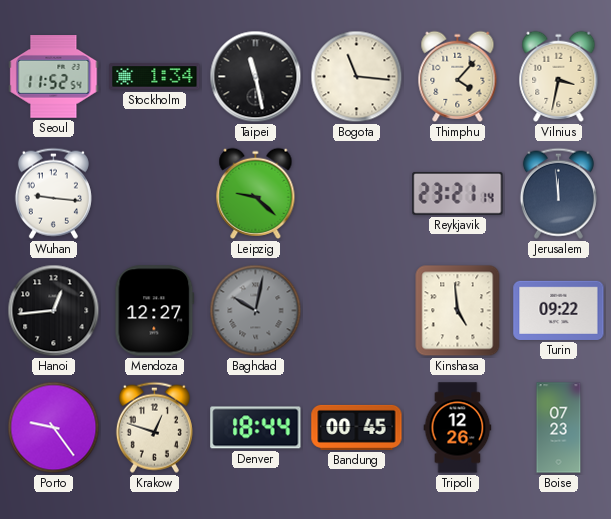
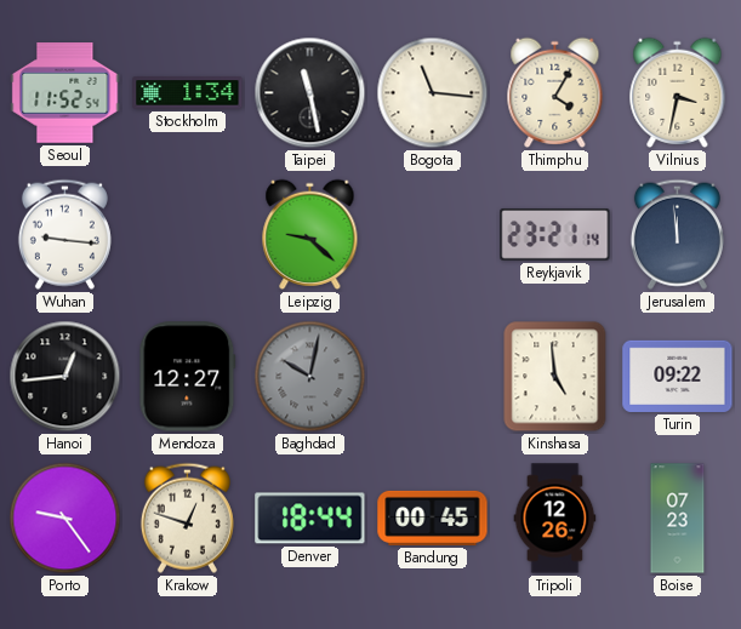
Thimphu: 4:07 -> 4:05 (555, 92)
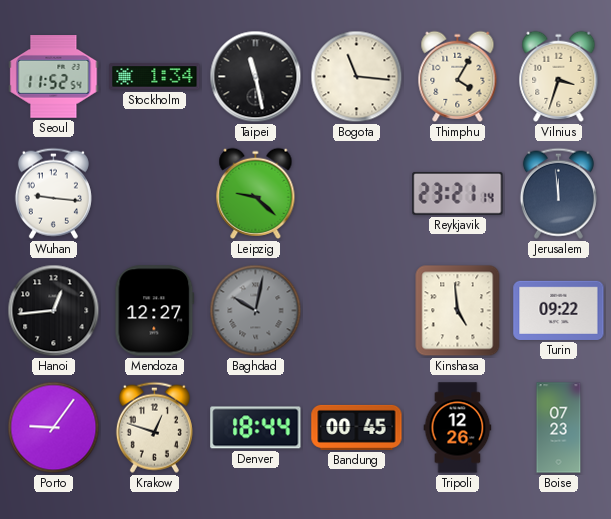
Vilnius: 3:32 -> 3:33 (559, 76)
Porto: 9:24 -> 9:06 (54, 428)
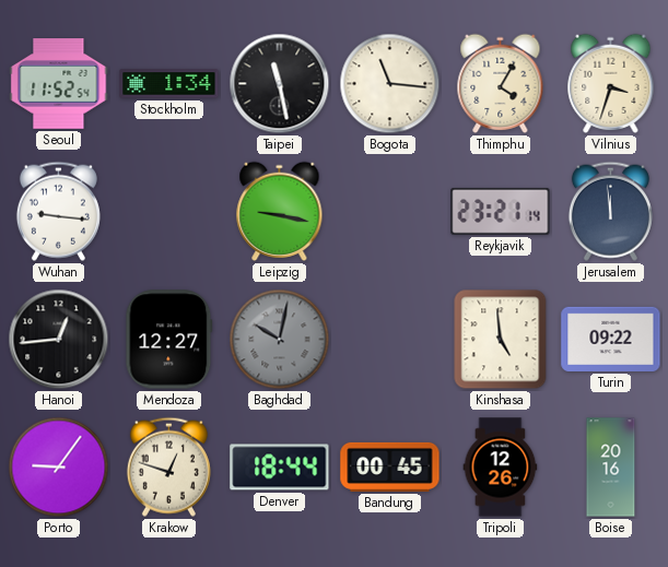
Leipzig: 9:22 -> 9:17 (280, 211)
Boise: 07:23 -> 20:16 (611, 468)
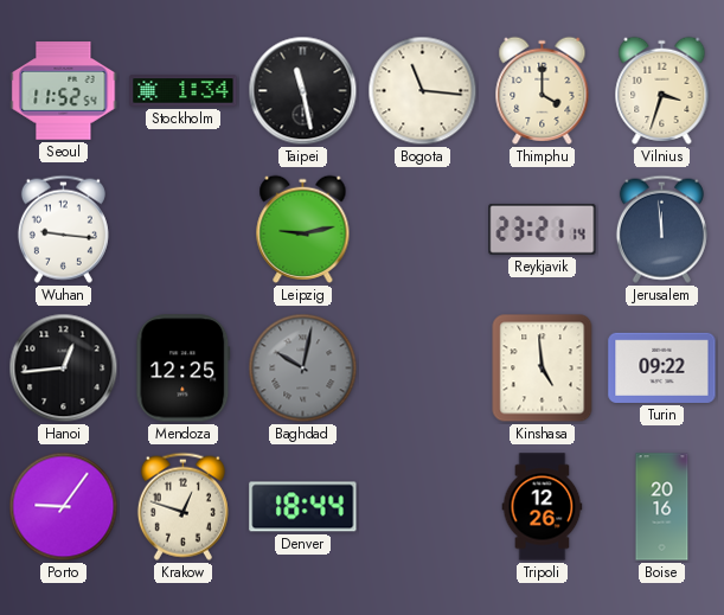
Thimphu: 4:05 -> 4:00 (543, 90)
Leipzig: 9:17 -> 9:13 (303, 229)
Mendoza: 12:27 -> 12:25 (184, 369)
Bandung: 00:45 -> none (390, 466)
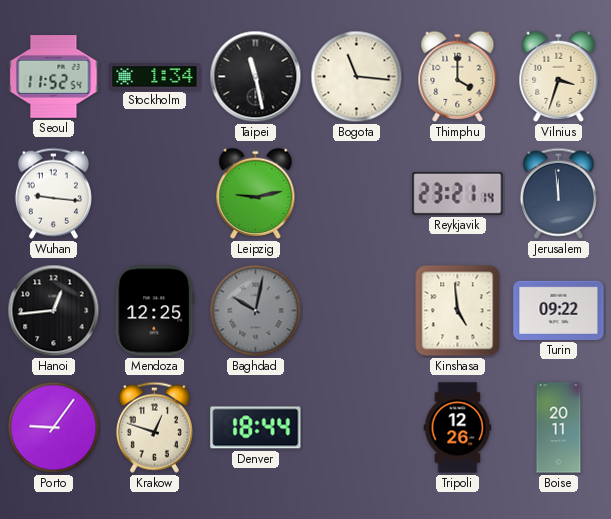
Boise: 20:16 -> 20:11 (559, 428)
